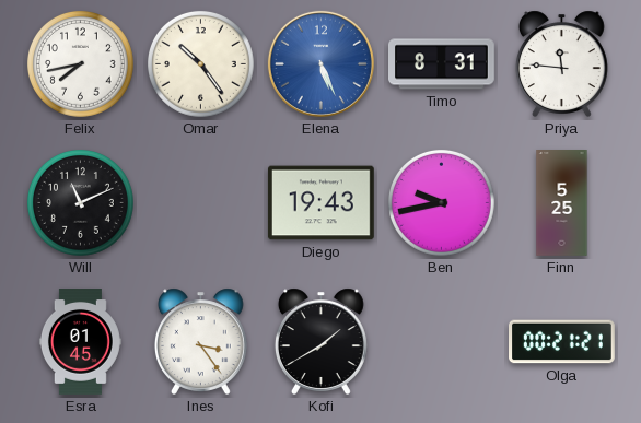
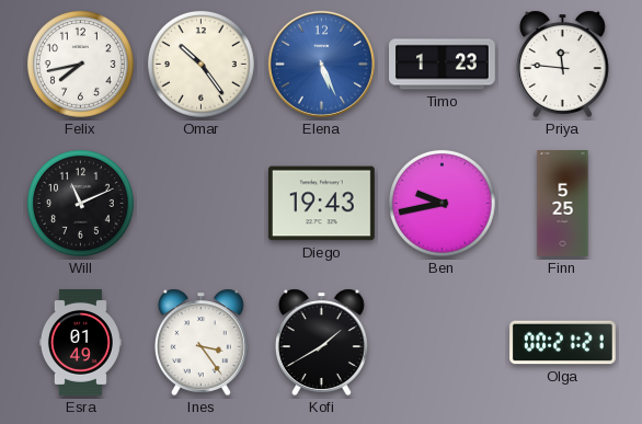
Timo: 8:31 -> 1:23 (443, 65)
Esra: 01:45 -> 01:49 (80, 343)
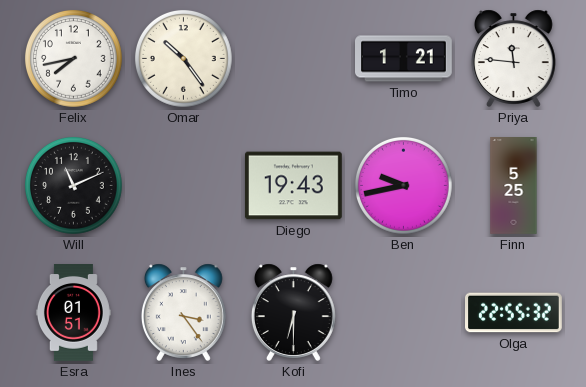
Elena: 5:26 -> none (321, 64)
Timo: 1:23 -> 1:21 (404, 59)
Esra: 01:49 -> 01:51 (73, 313)
Kofi: 1:40 -> 6:30 (293, 312)
Olga: 00:21 -> 22:55 (514, 313)
